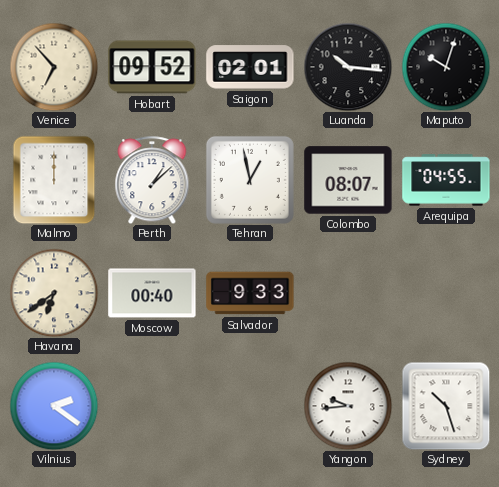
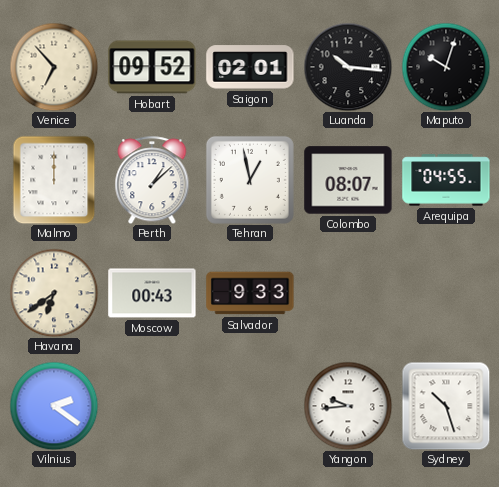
Moscow: 00:40 -> 00:43 (152, 293)
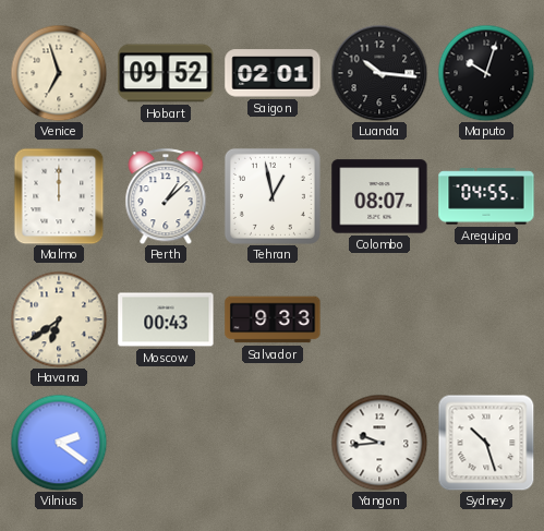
Venice: 6:53 -> 6:57 (59, 73)
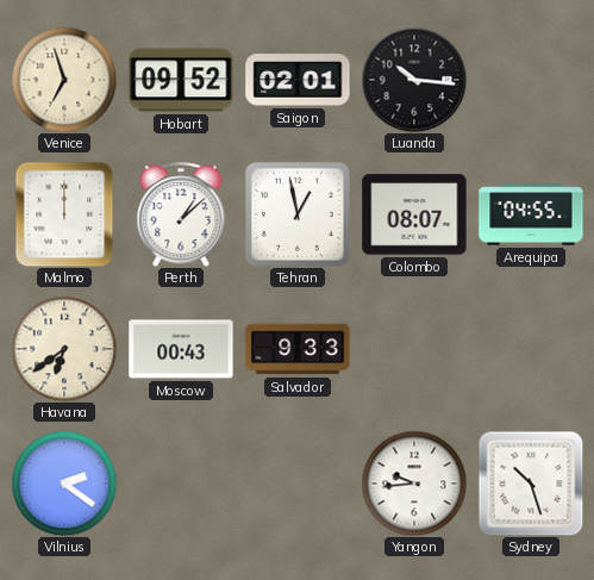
Maputo: 10:03 -> none (486, 73)
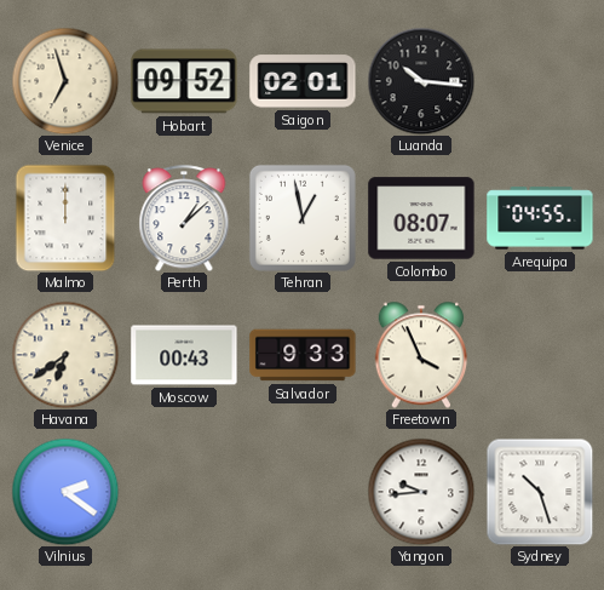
Freetown: none -> 3:56 (421, 355)
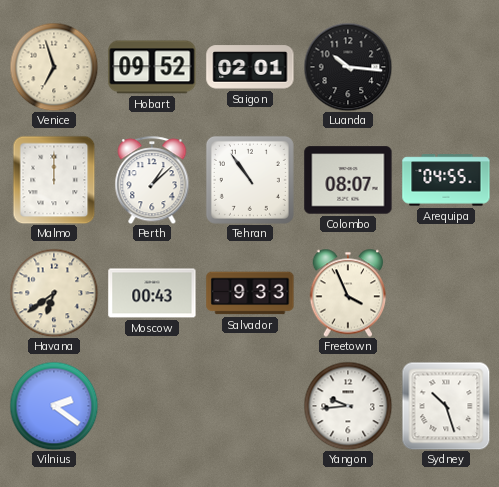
Tehran: 12:58 -> 10:54 (250, 180)
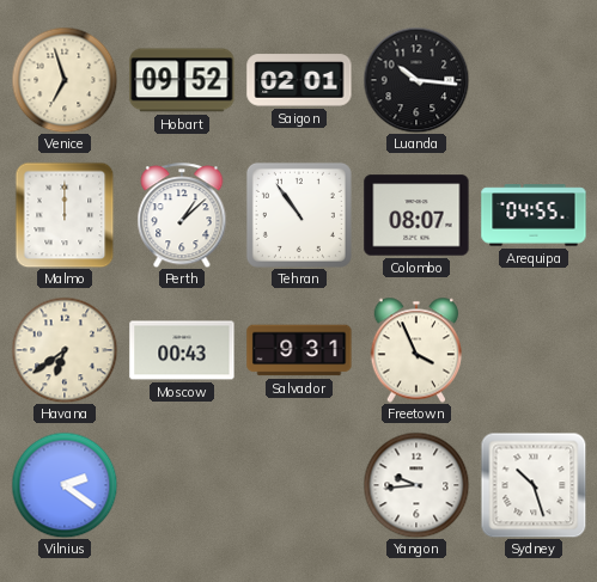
Salvador: 9:33 -> 9:31 (299, 350)
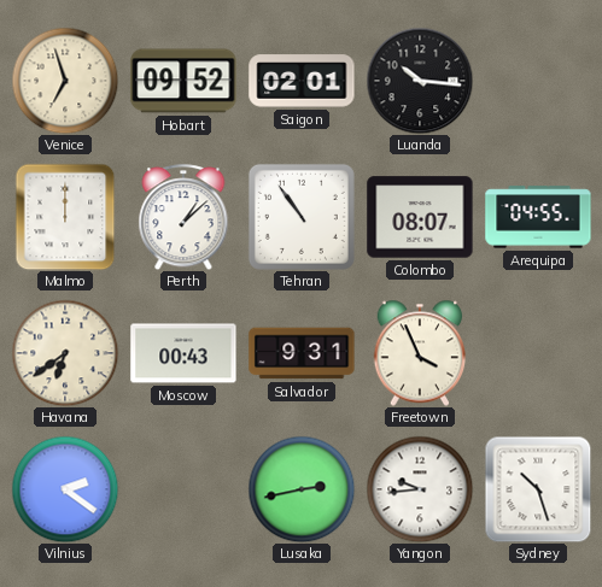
Lusaka: none -> 2:43 (302, 489)
